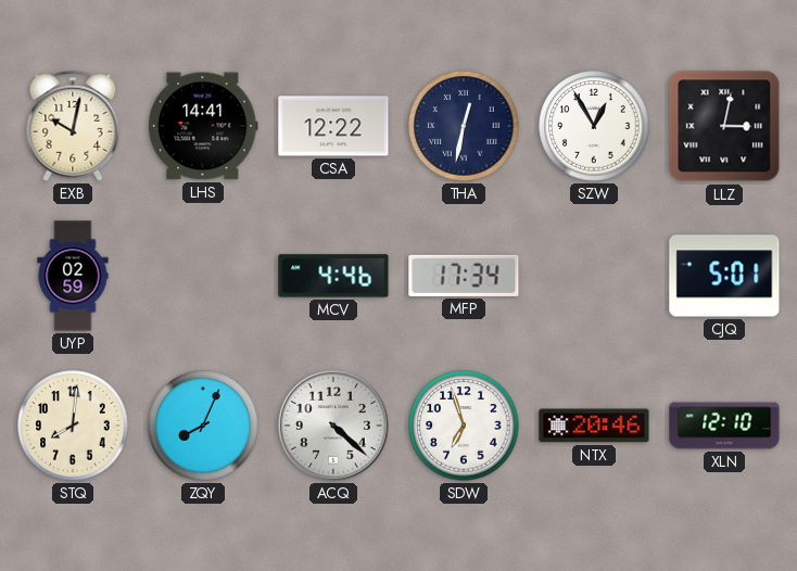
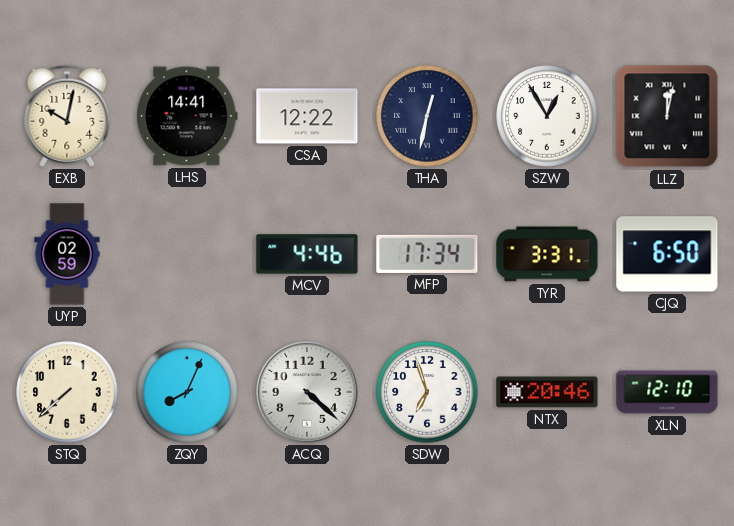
LLZ: 3:02 -> 12:02 (667, 116)
TYR: none -> 3:31 (547, 254)
CJQ: 5:01 -> 6:50 (667, 254)
STQ: 8:01 -> 7:38 (67, 392)
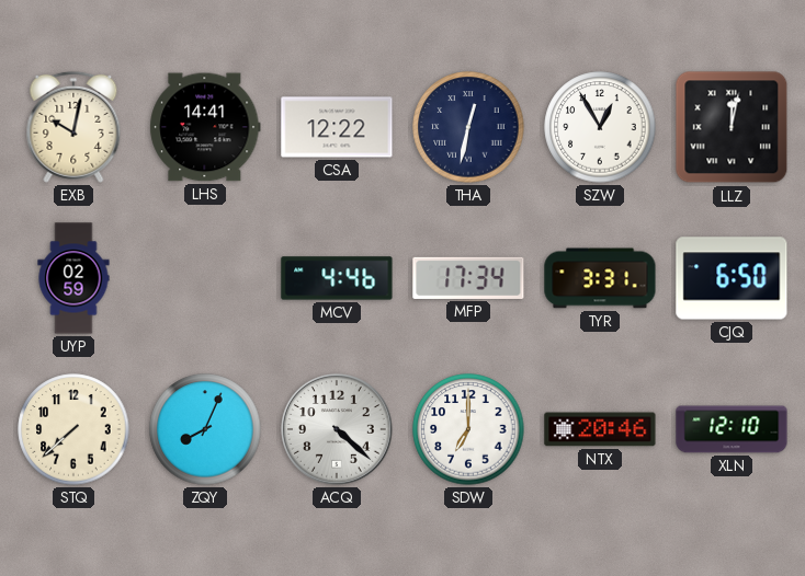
SDW: 6:57 -> 7:00 (468, 429)
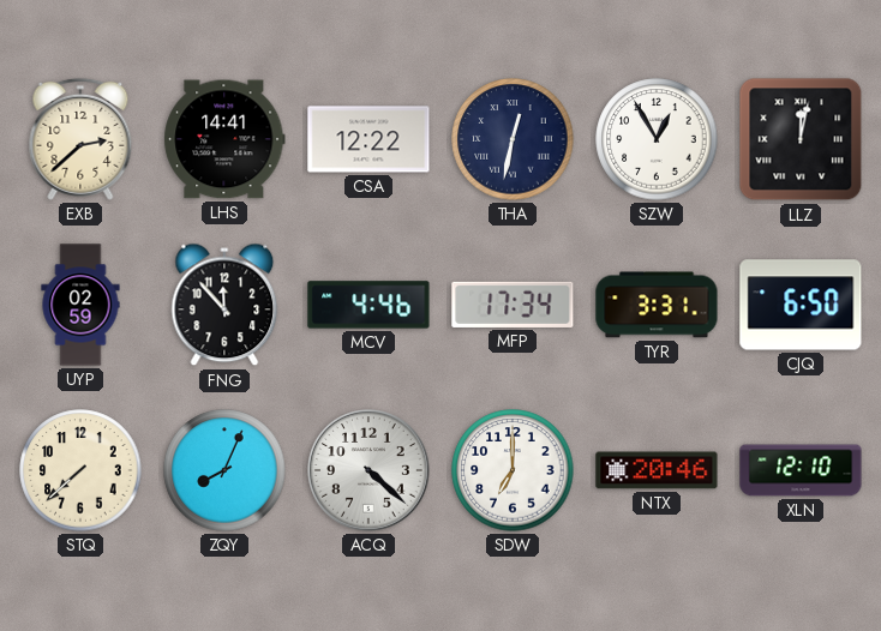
EXB: 10:02 -> 2:38 (80, 139)
FNG: none -> 11:53 (224, 305)
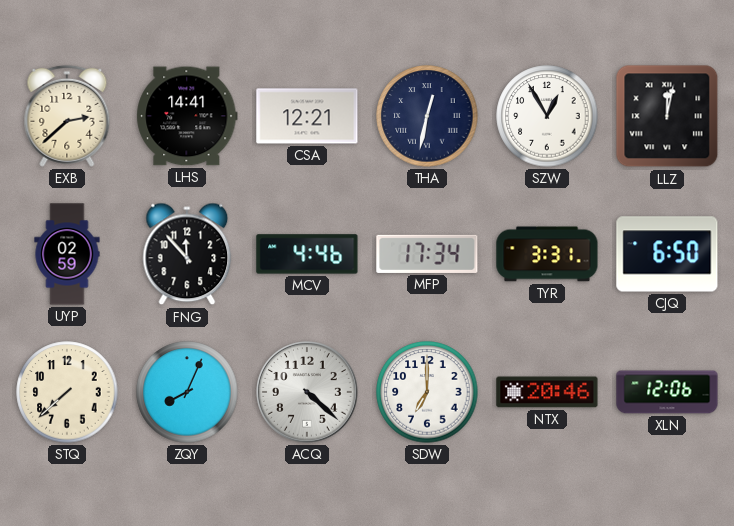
CSA: 12:22 -> 12:21 (307, 116)
XLN: 12:10 -> 12:06 (667, 392)
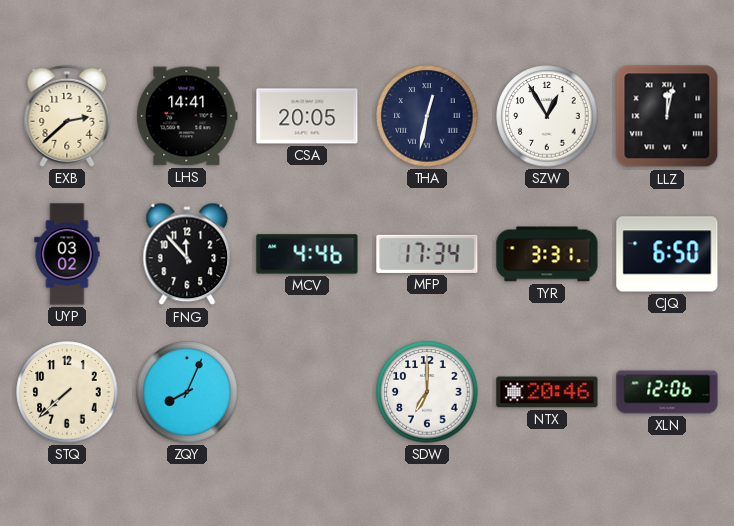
CSA: 12:21 -> 20:05 (307, 116)
UYP: 02:59 -> 03:02 (67, 254)
ACQ: 4:22 -> none (308, 393)
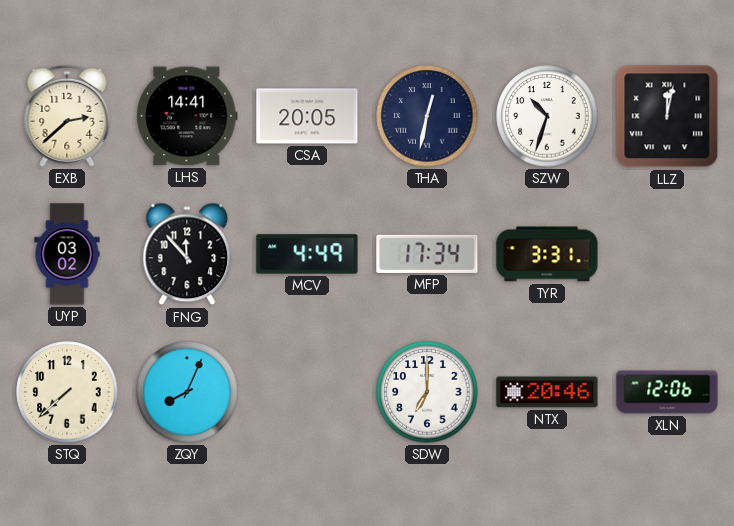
SZW: 12:55 -> 10:33 (547, 116)
MCV: 4:46 -> 4:49 (307, 254)
CJQ: 6:50 -> none (667, 254)
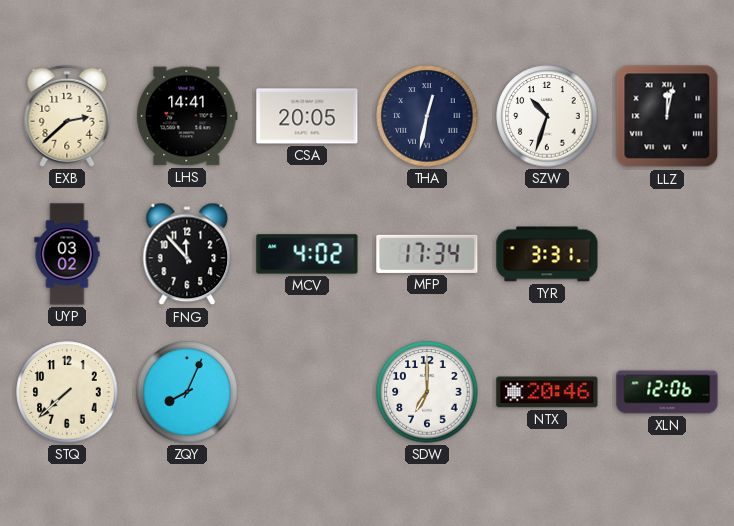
MCV: 4:49 -> 4:02 (307, 254)
